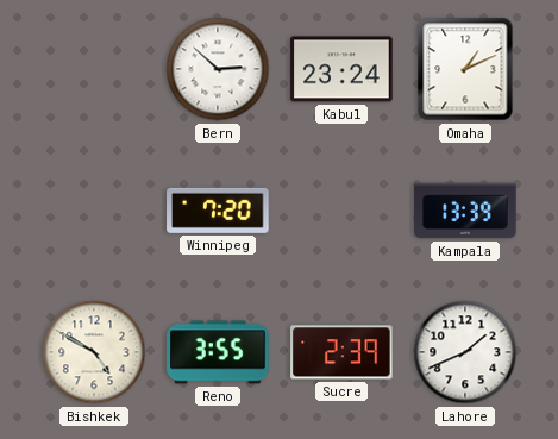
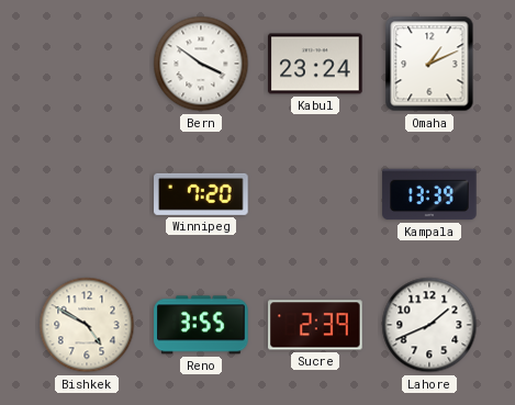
Bern: 2:52 -> 3:51 (201, 64)
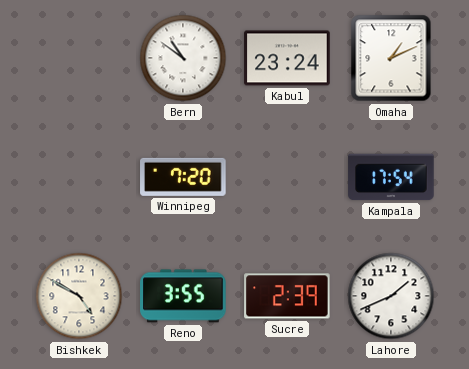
Bern: 3:51 -> 10:51 (183, 58)
Kampala: 13:39 -> 17:54 (391, 177)
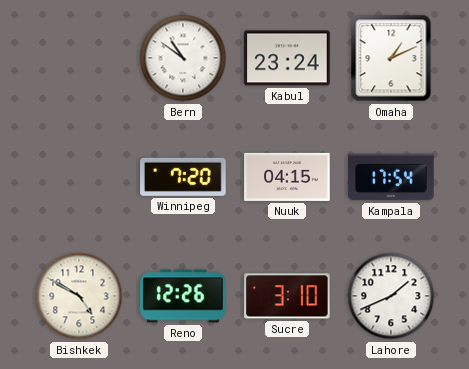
Nuuk: none -> 04:15 (287, 177)
Reno: 3:55 -> 12:26 (183, 296)
Sucre: 2:39 -> 3:10 (287, 296)
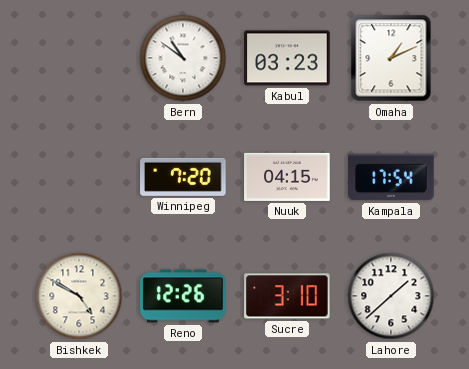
Kabul: 23:24 -> 03:23 (287, 58)
Lahore: 1:41 -> 1:38 (391, 296)
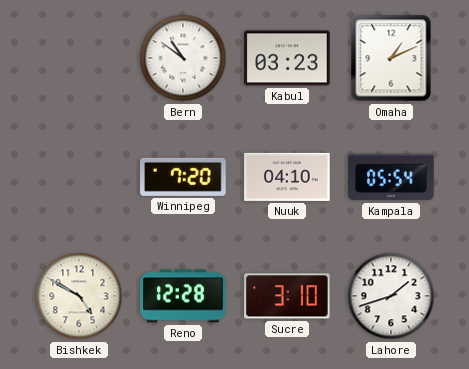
Nuuk: 04:15 -> 04:10 (287, 177)
Kampala: 17:54 -> 05:54 (391, 177)
Reno: 12:26 -> 12:28 (183, 296)
Lahore: 1:38 -> 1:42 (391, 296)
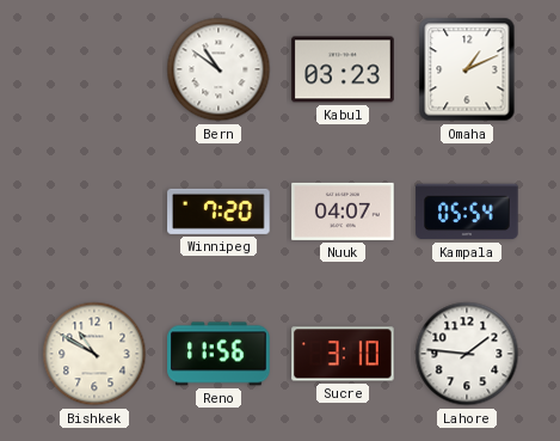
Nuuk: 04:10 -> 04:07 (343, 212)
Bishkek: 4:50 -> 10:50 (94, 354)
Reno: 12:28 -> 11:56 (219, 354)
Lahore: 1:42 -> 1:46 (467, 354)
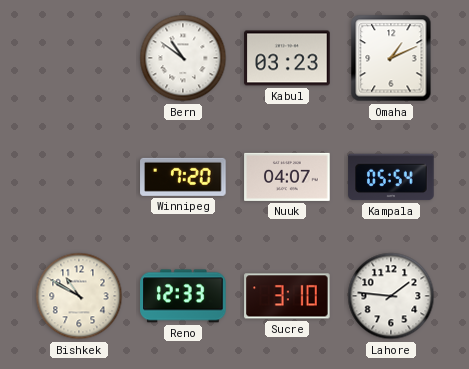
Reno: 11:56 -> 12:33 (183, 296)
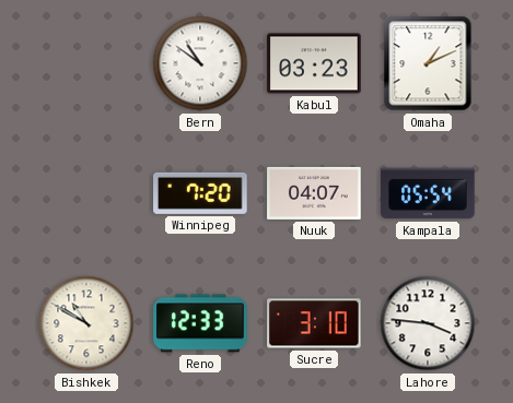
Lahore: 1:46 -> 3:46 (428, 323)
